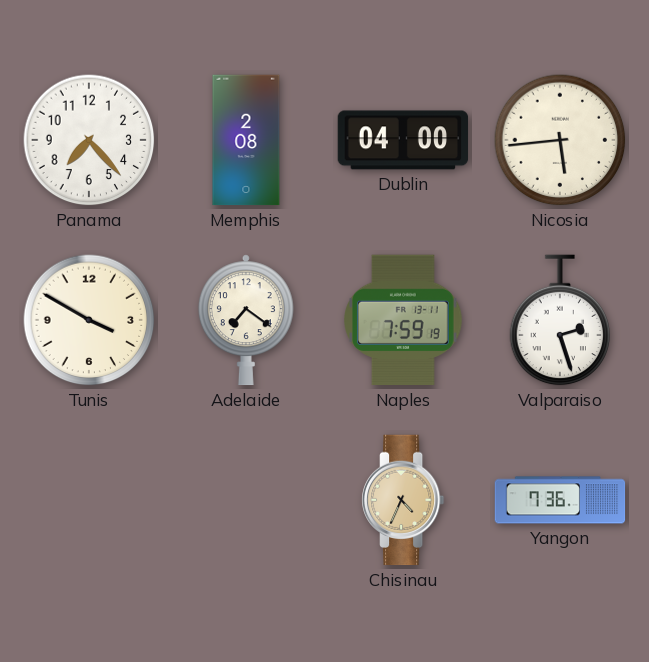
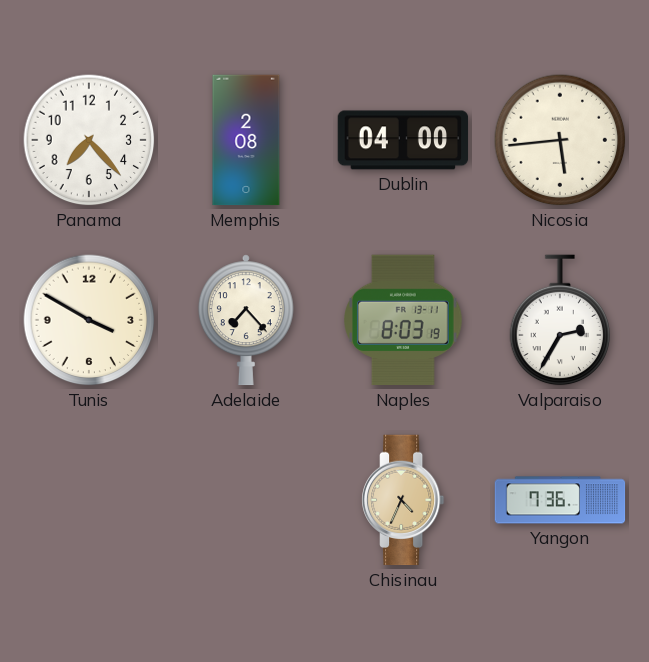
Adelaide: 7:21 -> 7:23 (246, 320)
Naples: 7:59 -> 8:03 (404, 320)
Valparaiso: 2:27 -> 2:35 (560, 320)
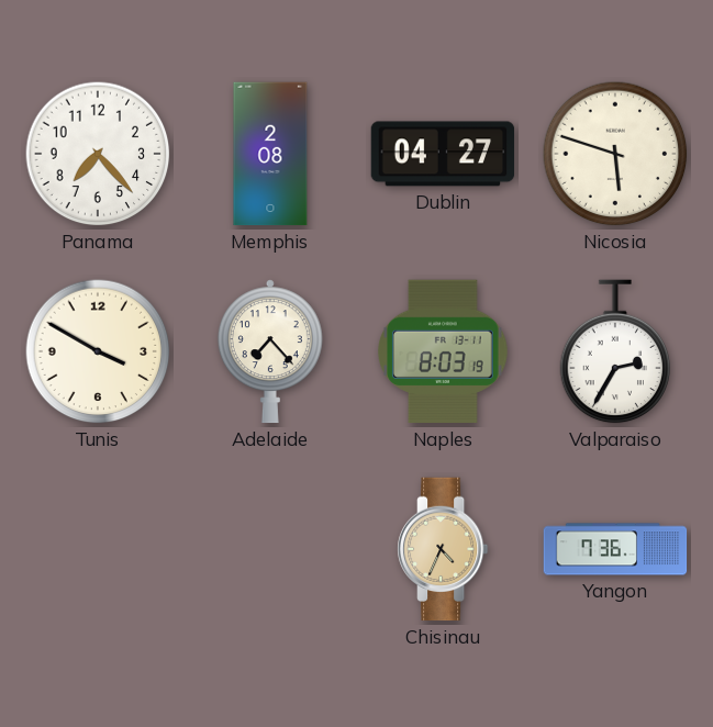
Dublin: 04:00 -> 04:27 (443, 154)
Nicosia: 5:44 -> 5:48 (615, 154)
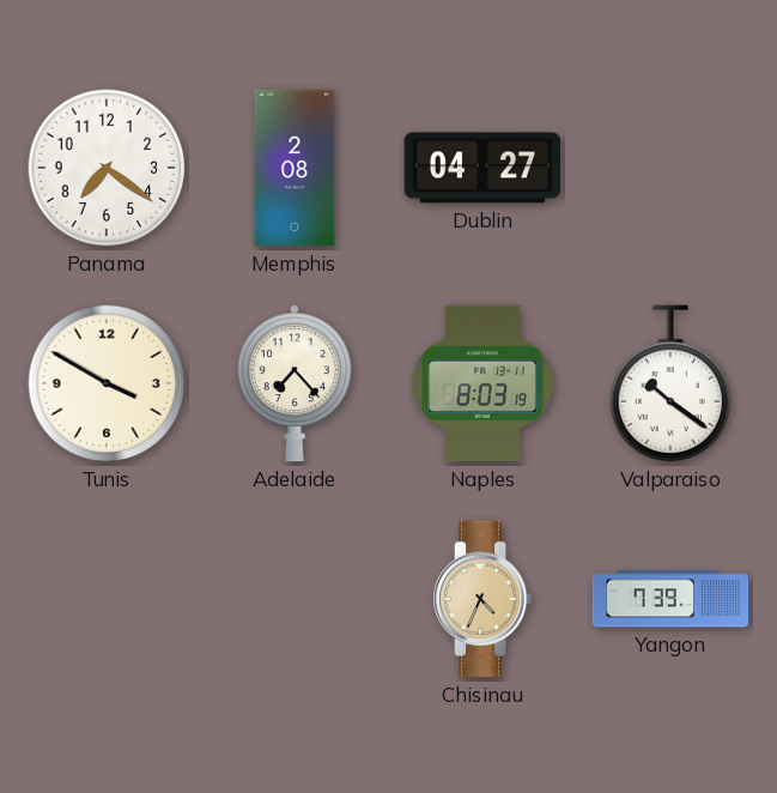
Panama: 7:23 -> 7:21 (107, 168)
Nicosia: 5:48 -> none (615, 154)
Valparaiso: 2:35 -> 10:21 (670, 383)
Yangon: 7:36 -> 7:39 (670, 599)
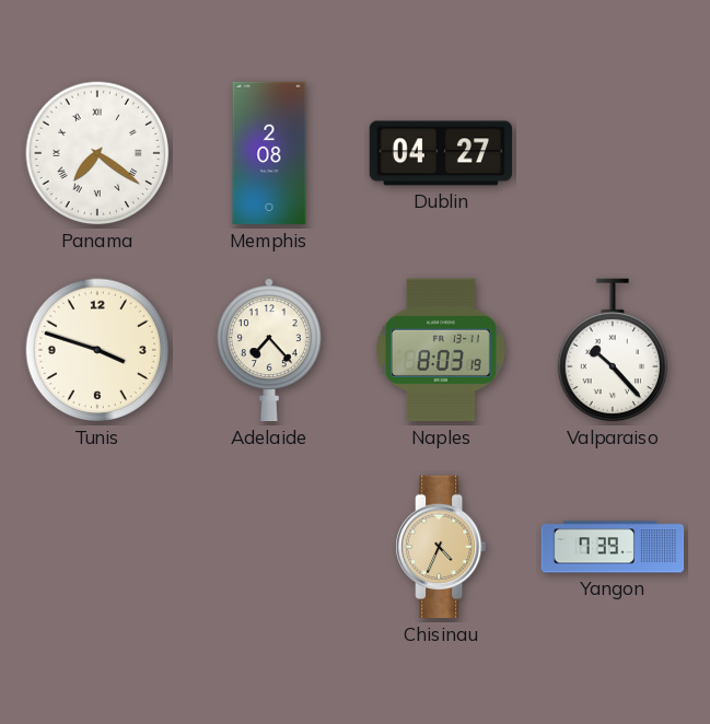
Panama numerals: Arabic -> Roman (97, 153)
Tunis: 3:50 -> 3:48 (97, 350)
Valparaiso: 10:21 -> 10:23 (613, 350)
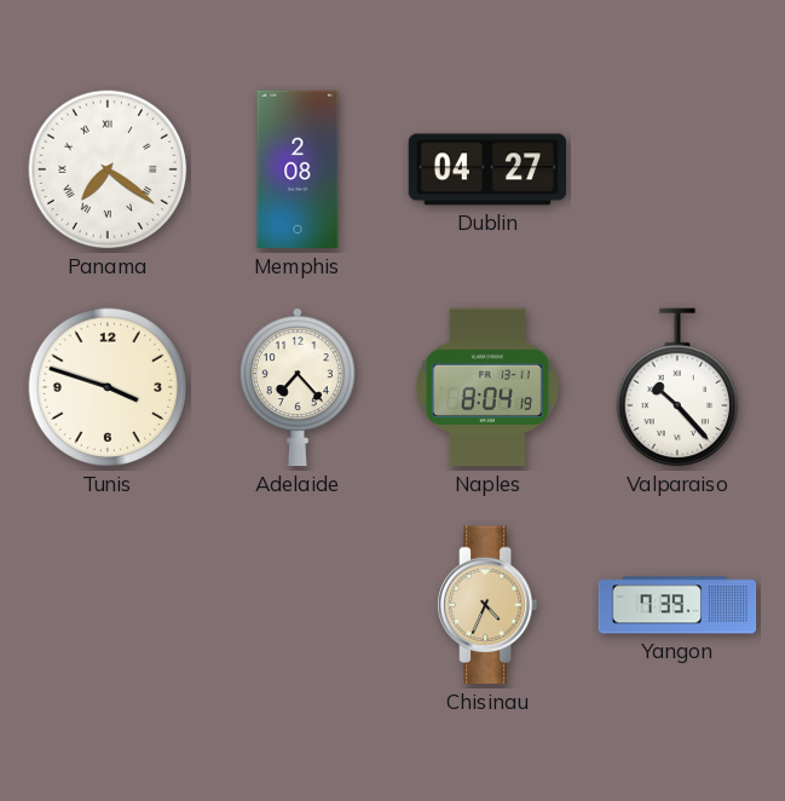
Naples: 8:03 -> 8:04 (489, 387)
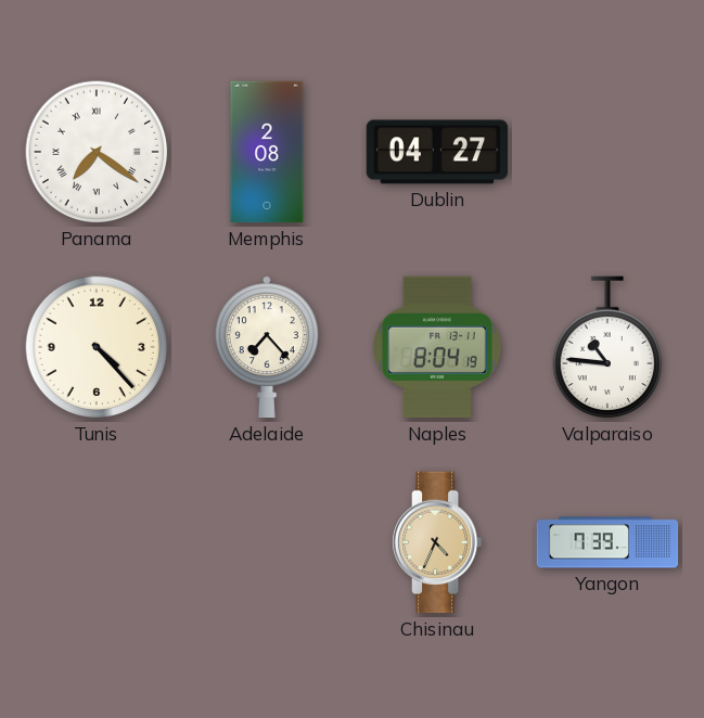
Tunis: 3:48 -> 4:23 (97, 347)
Valparaiso: 10:23 -> 10:46 (607, 347)
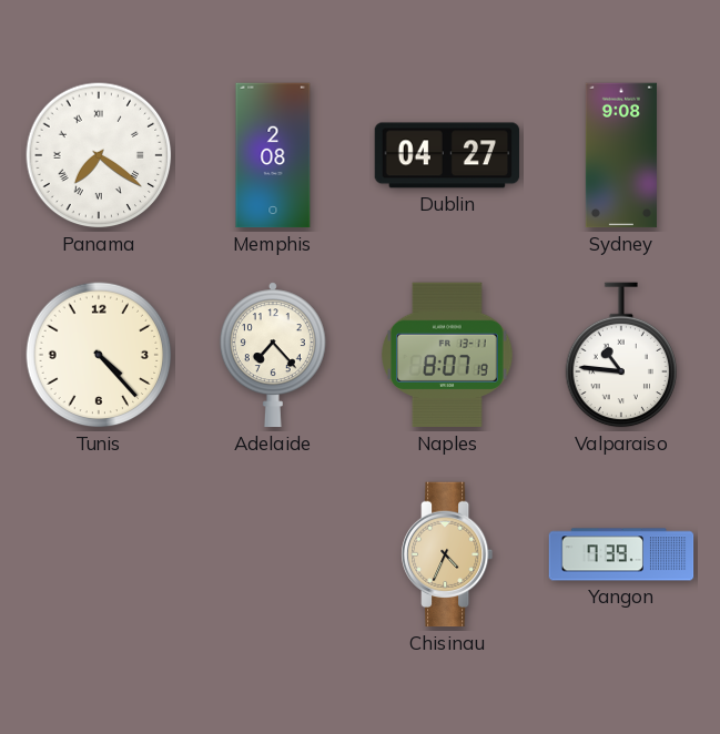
Sydney: none -> 9:08 (621, 155)
Naples: 8:04 -> 8:07 (448, 355)
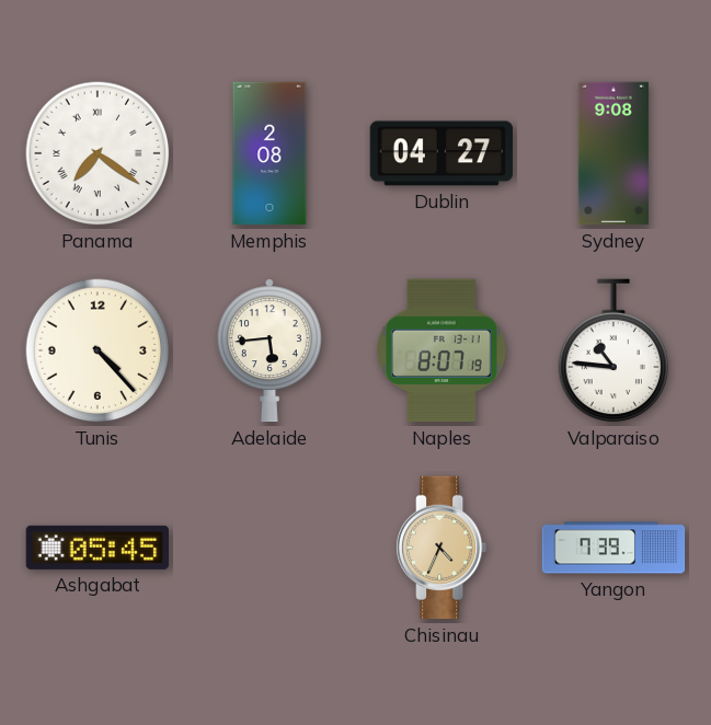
Adelaide: 7:23 -> 5:44 (270, 350)
Ashgabat: none -> 05:45 (98, 548)
